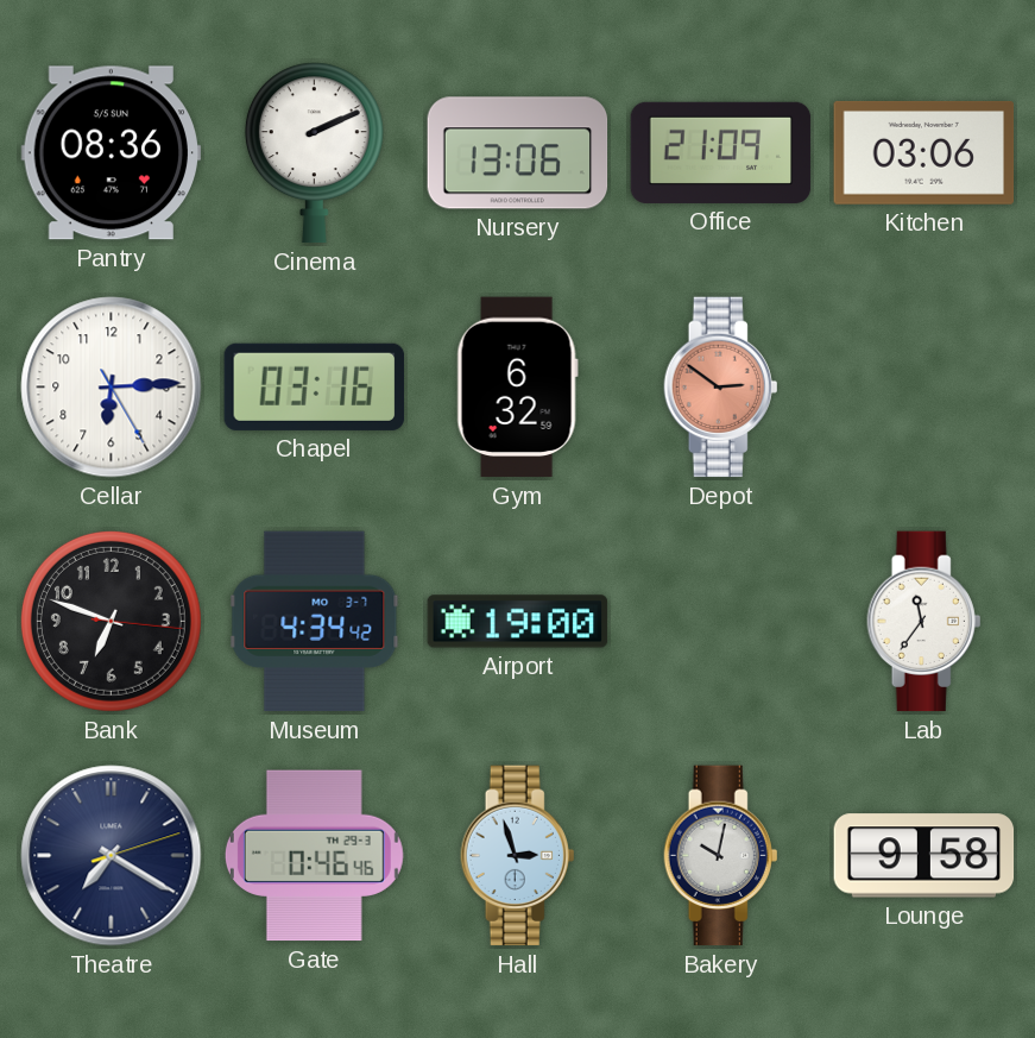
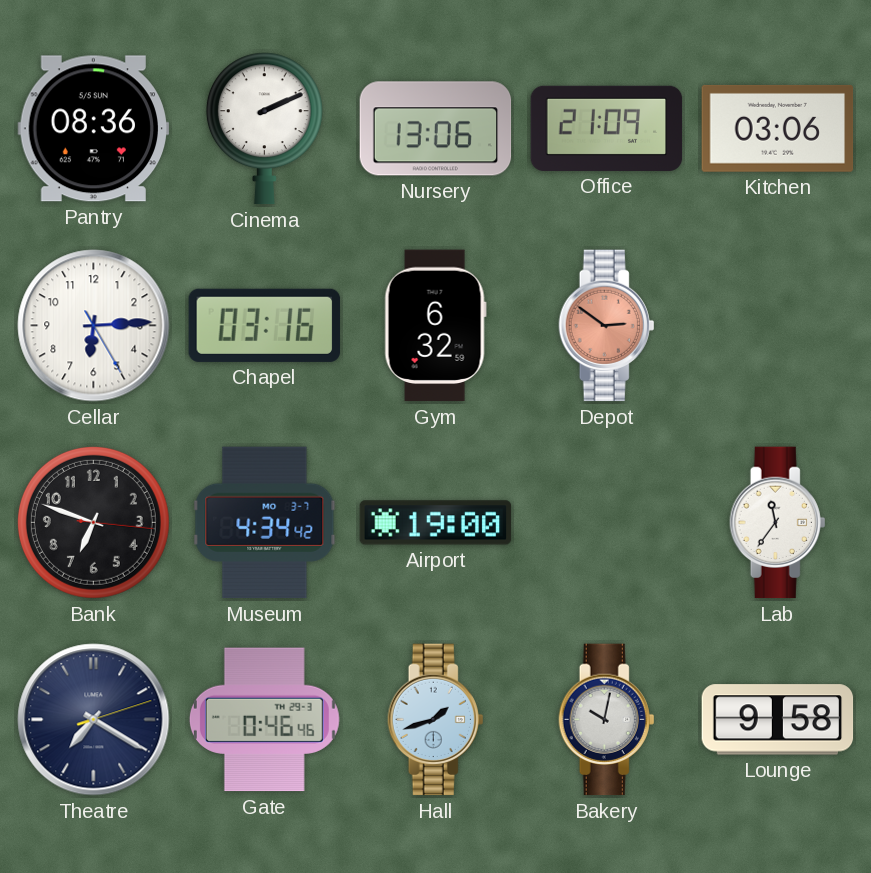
Hall: 2:57 -> 1:42 (436, 720)
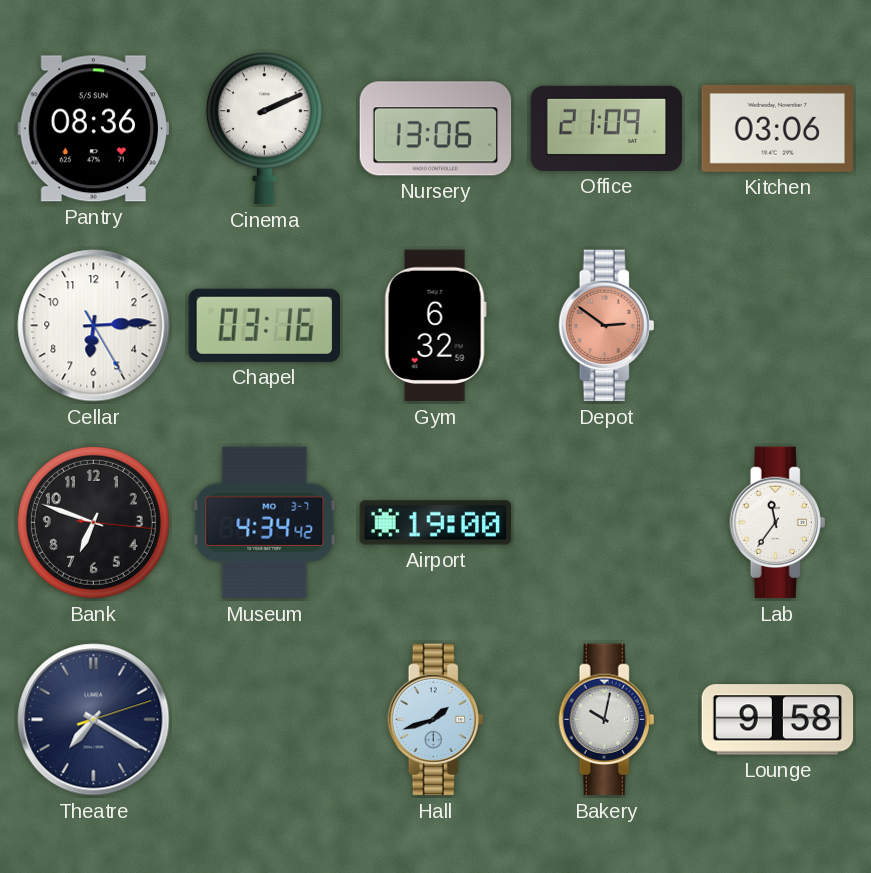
Gate: 0:46 -> none (264, 720)
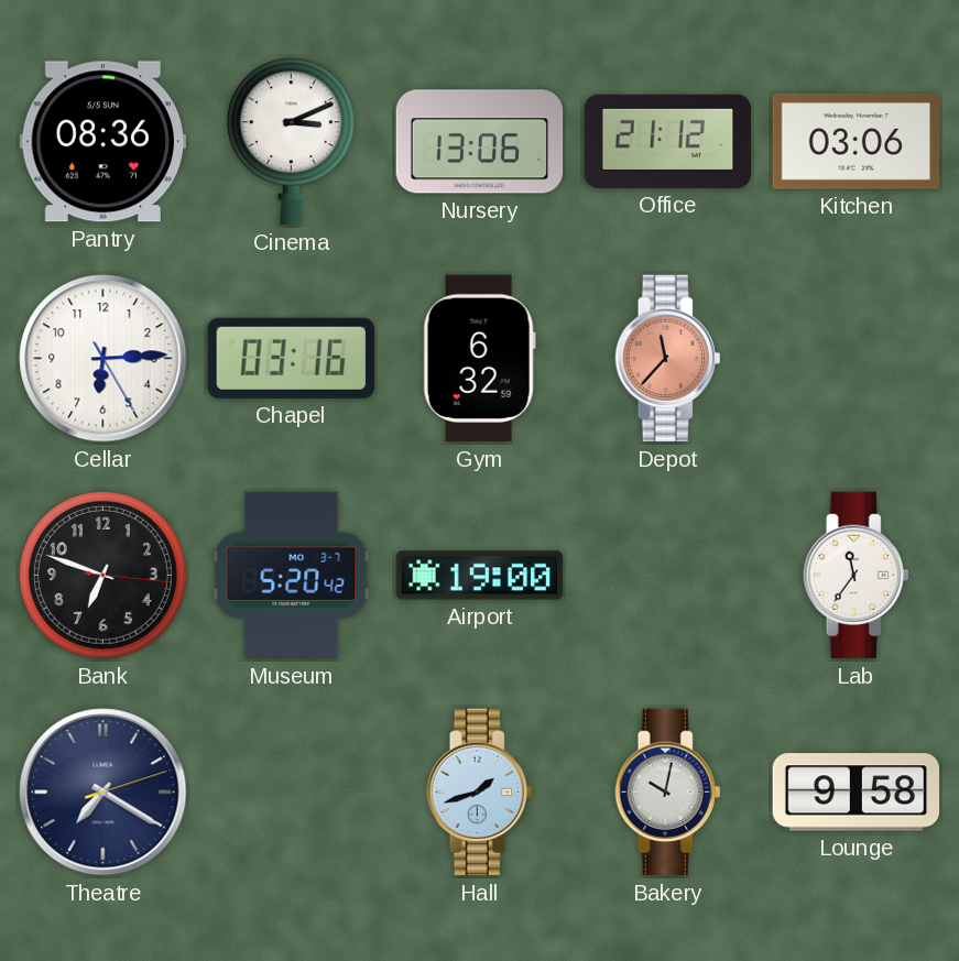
Cinema: 2:11 -> 3:11 (291, 142)
Office: 21:09 -> 21:12 (668, 141)
Depot: 2:51 -> 11:37 (668, 359)
Museum: 4:34 -> 5:20 (292, 576)
